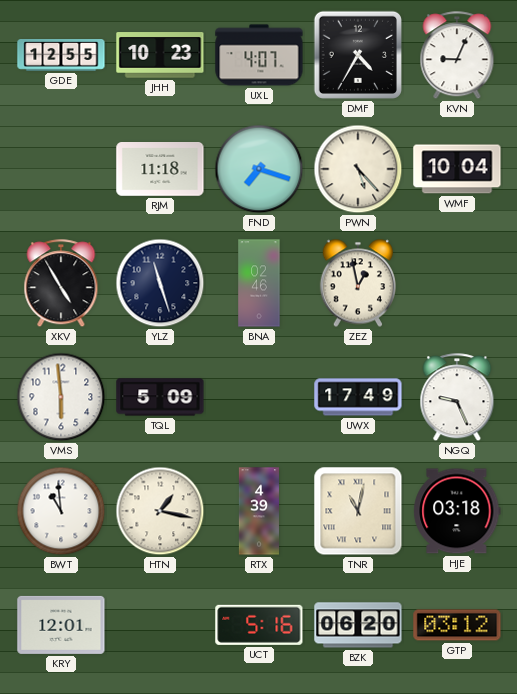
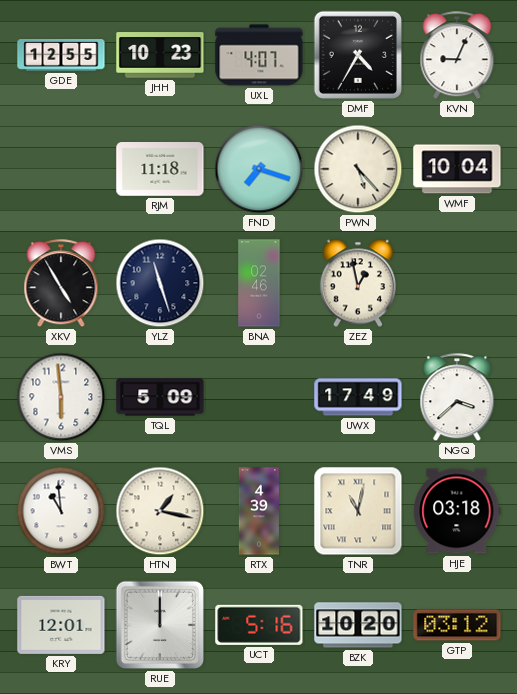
NGQ: 9:26 -> 3:38 (457, 398)
RUE: none -> 12:00 (160, 625)
BZK: 06:20 -> 10:20 (358, 625)
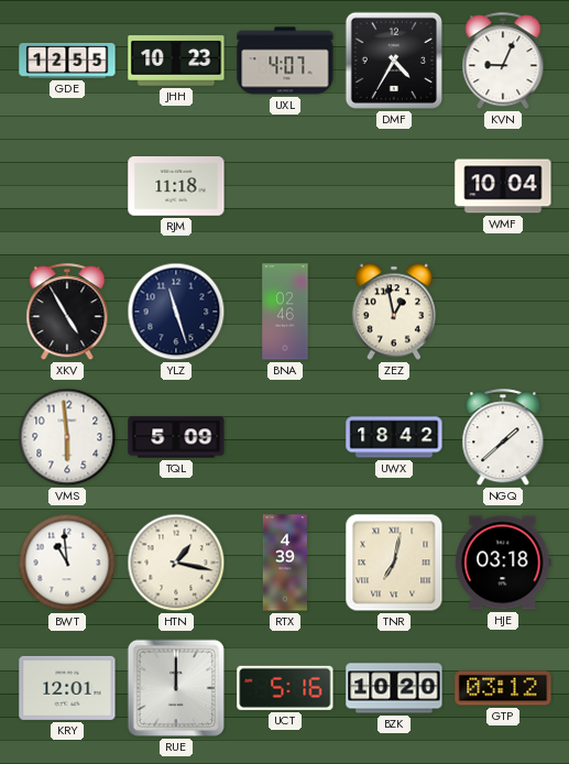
FND: 7:18 -> none (259, 169)
PWN: 5:23 -> none (358, 169)
UWX: 17:49 -> 18:42 (394, 437)
NGQ: 3:38 -> 1:38 (503, 438)
TNR: 11:02 -> 7:02 (394, 563)
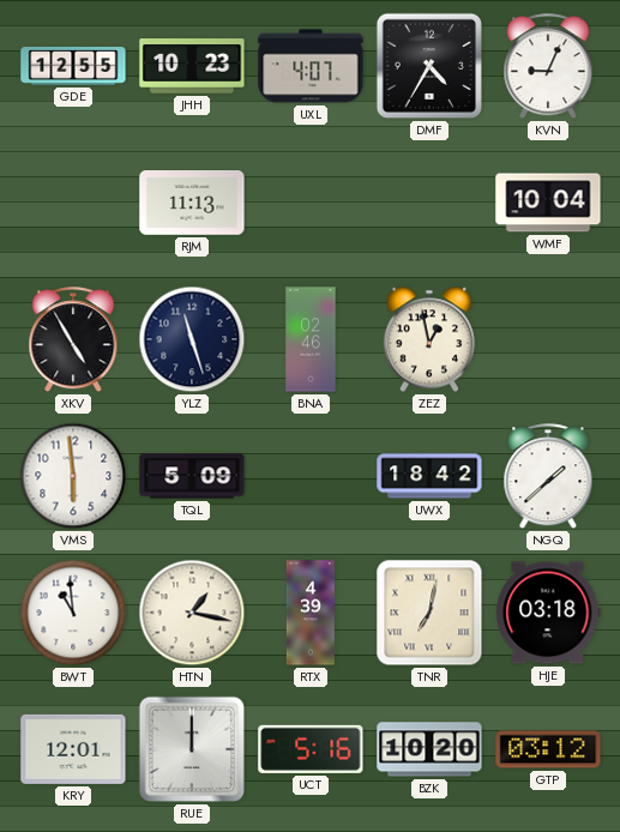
RJM: 11:18 -> 11:13 (192, 203)
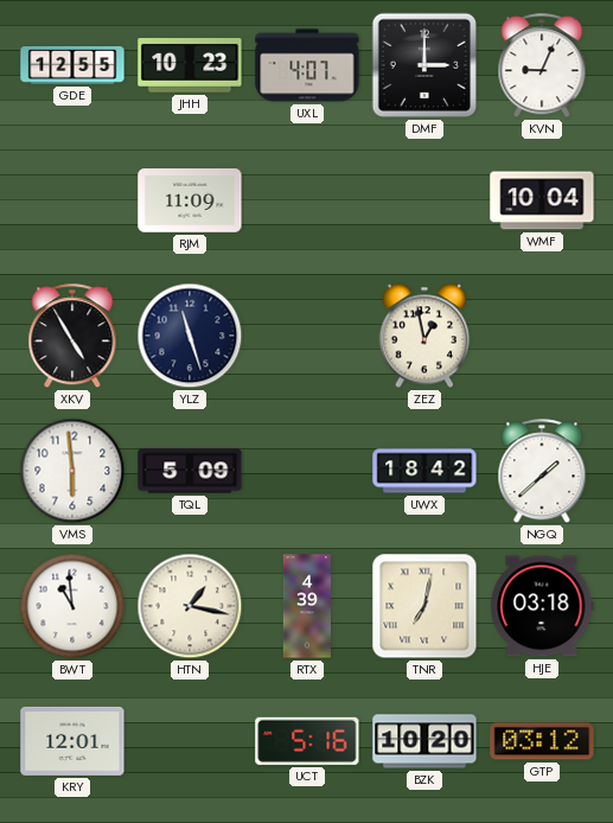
DMF: 4:35 -> 3:00 (424, 65)
RJM: 11:13 -> 11:09 (190, 200)
BNA: 02:46 -> none (311, 339)
RUE: 12:00 -> none (192, 749)
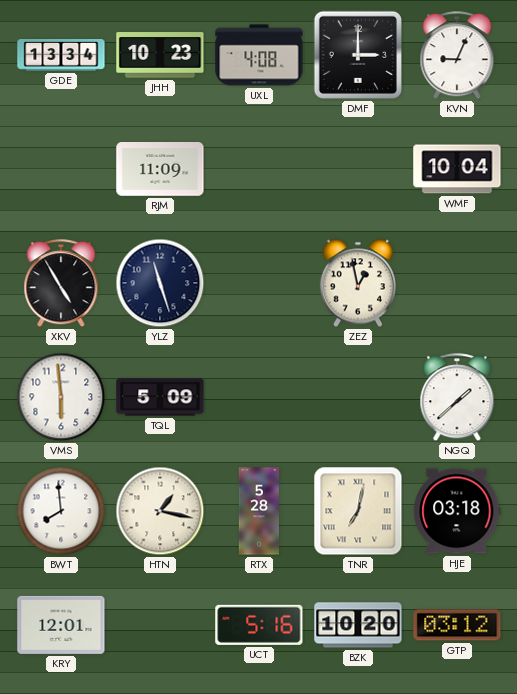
GDE: 12:55 -> 13:34 (61, 56)
UXL: 4:07 -> 4:08 (259, 55)
UWX: 18:42 -> none (424, 471)
BWT: 10:59 -> 7:59 (61, 511)
RTX: 4:39 -> 5:28 (258, 511)
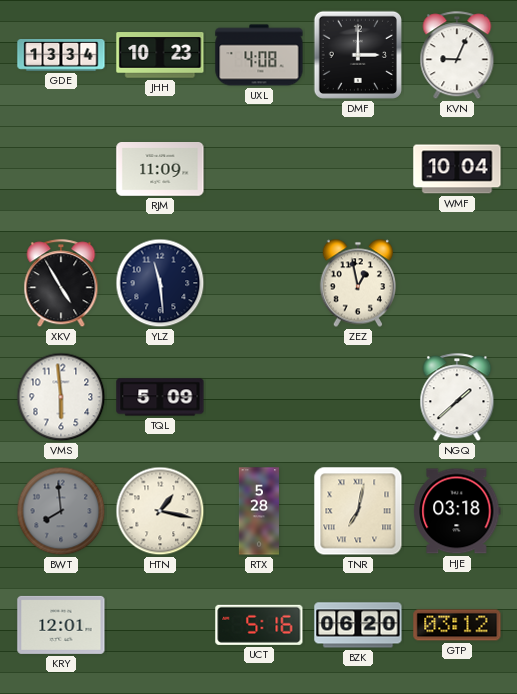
YLZ: 11:27 -> 11:29 (160, 283)
BWT dial: white -> grey (61, 511)
BZK: 10:20 -> 06:20 (358, 625)
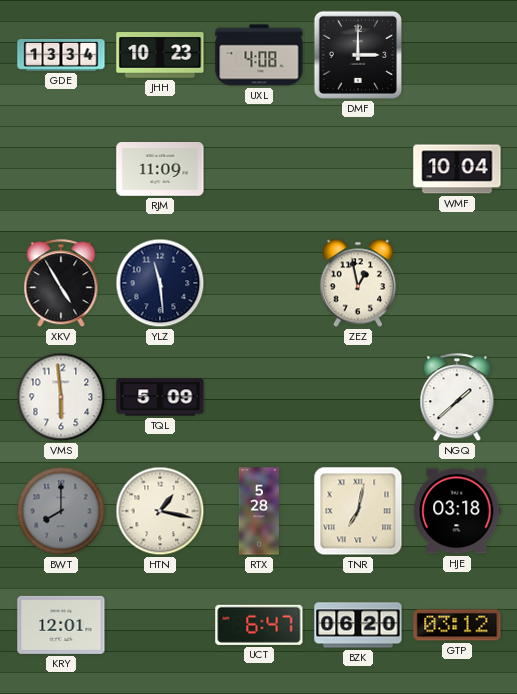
KVN: 9:04 -> none (457, 56)
BWT: 7:59 -> 8:00 (61, 511)
UCT: 5:16 -> 6:47 (259, 625)
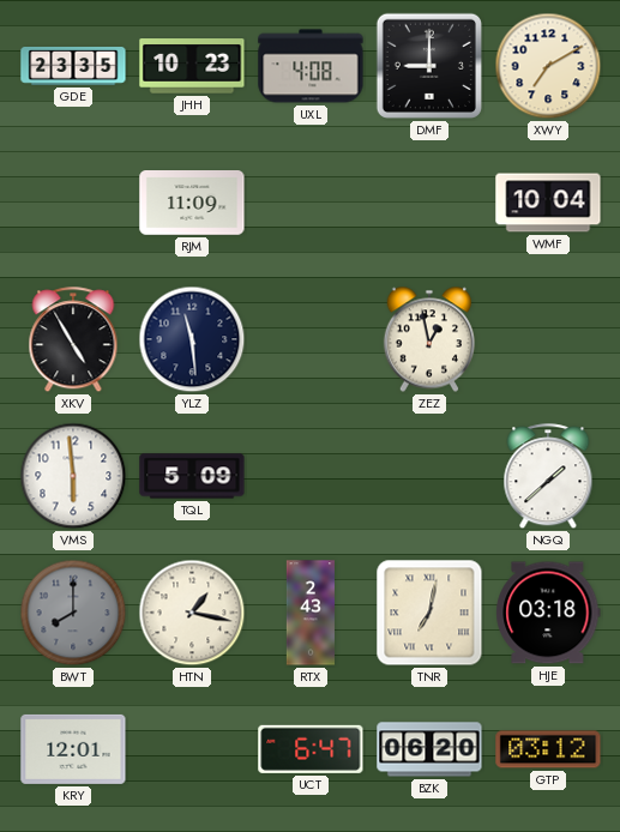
GDE: 13:34 -> 23:35 (73, 67)
DMF: 3:00 -> 9:00 (429, 66)
XWY: none -> 7:10 (548, 66)
RTX: 5:28 -> 2:43 (309, 613)
